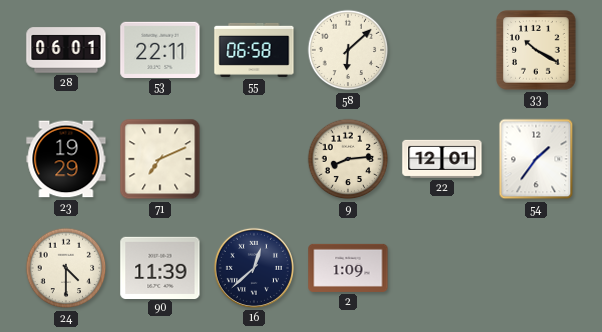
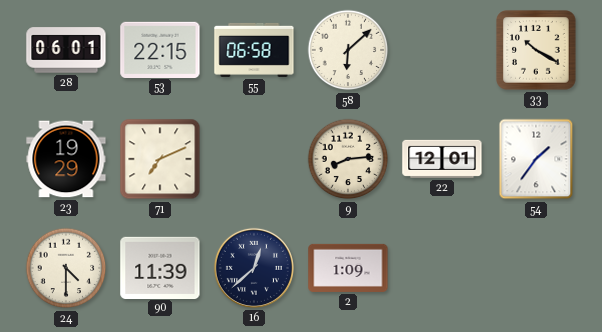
53: 22:11 -> 22:15 (160, 49)
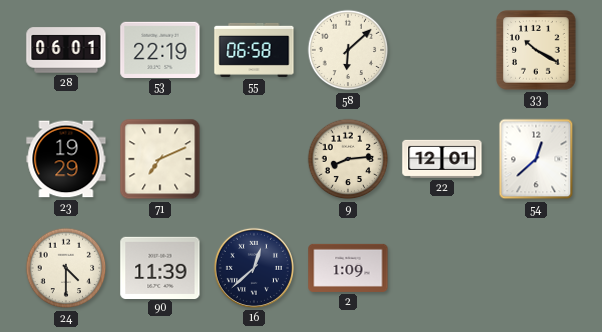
53: 22:15 -> 22:19 (160, 49)
54: 1:36 -> 12:38 (536, 159)
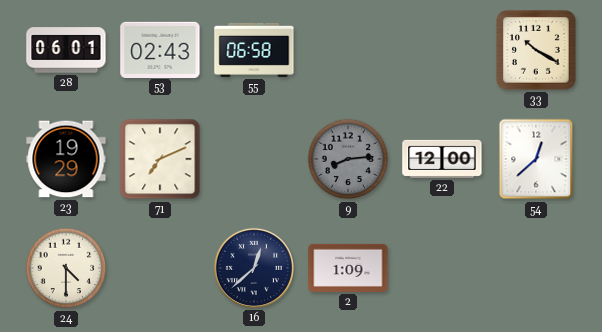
53: 22:19 -> 02:43 (160, 49)
58: 6:08 -> none (348, 50)
9 dial: cream -> grey (348, 159)
22: 12:01 -> 12:00 (442, 159)
90: 11:39 -> none (160, 267)
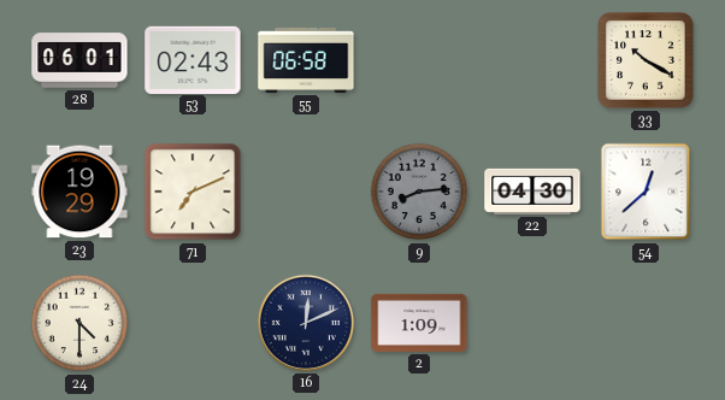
22: 12:00 -> 04:30 (532, 192)
16: 12:38 -> 12:11 (306, 323)
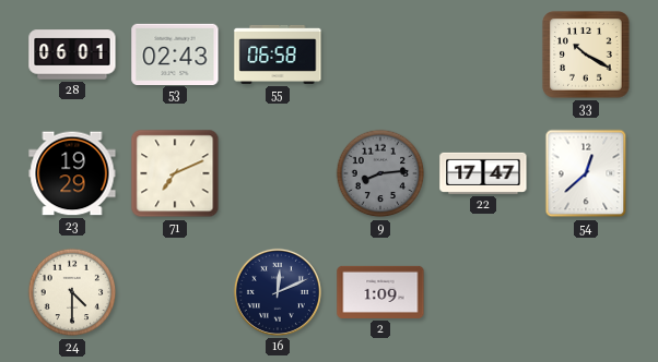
22: 04:30 -> 17:47 (483, 173)
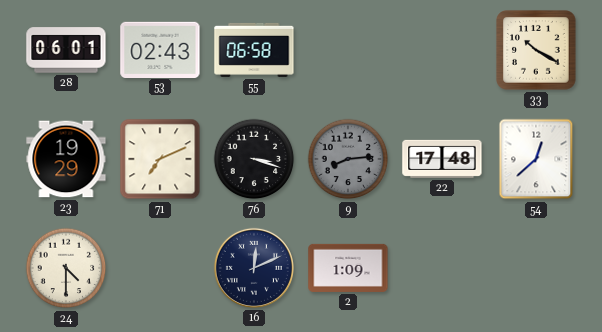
76: none -> 3:18 (254, 159)
22: 17:47 -> 17:48 (442, 159)
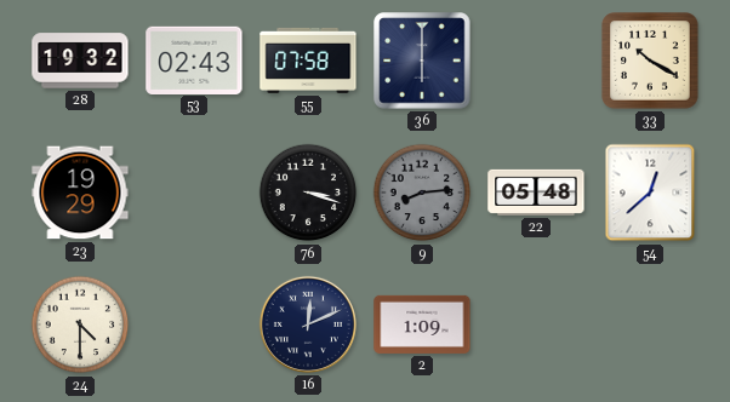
28: 06:01 -> 19:32 (80, 61)
55: 06:58 -> 07:58 (308, 61)
36: none -> 6:00 (422, 61)
71: 7:11 -> none (160, 159)
22: 17:48 -> 05:48 (536, 193)
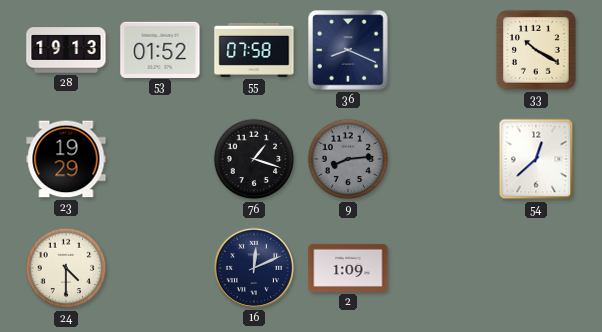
28: 19:32 -> 19:13 (66, 50)
53: 02:43 -> 01:52 (160, 49)
36: 6:00 -> 8:19 (348, 50)
76: 3:18 -> 1:18 (254, 159)
22: 05:48 -> none (536, 193)
